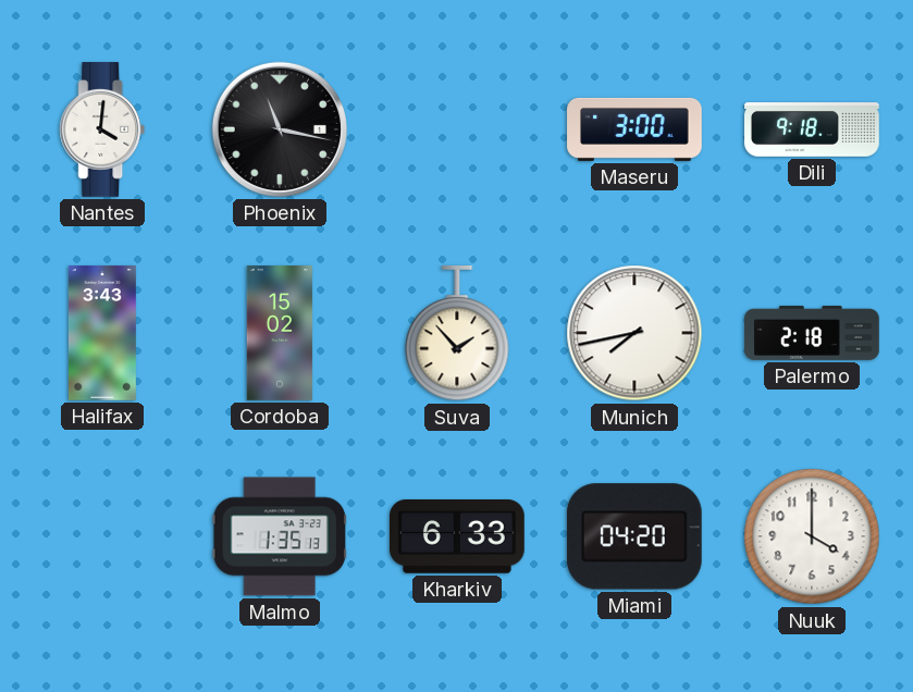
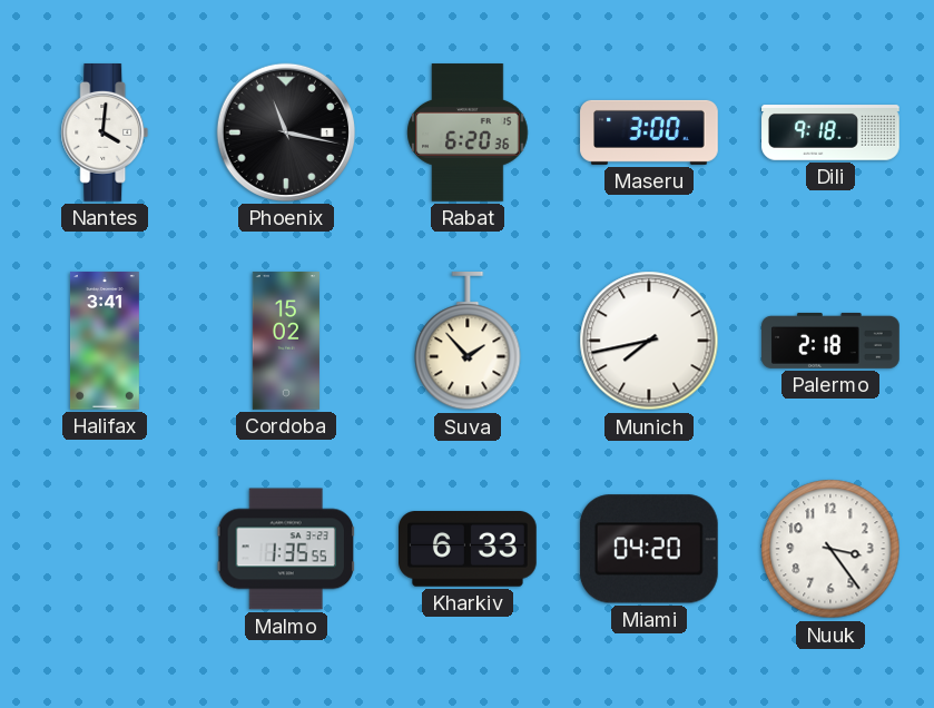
Rabat: none -> 6:20 (468, 132)
Halifax: 3:43 -> 3:41 (105, 341)
Malmo: 1:35:13 -> 1:35:55 (286, 549)
Nuuk: 4:00 -> 3:24 (830, 549)
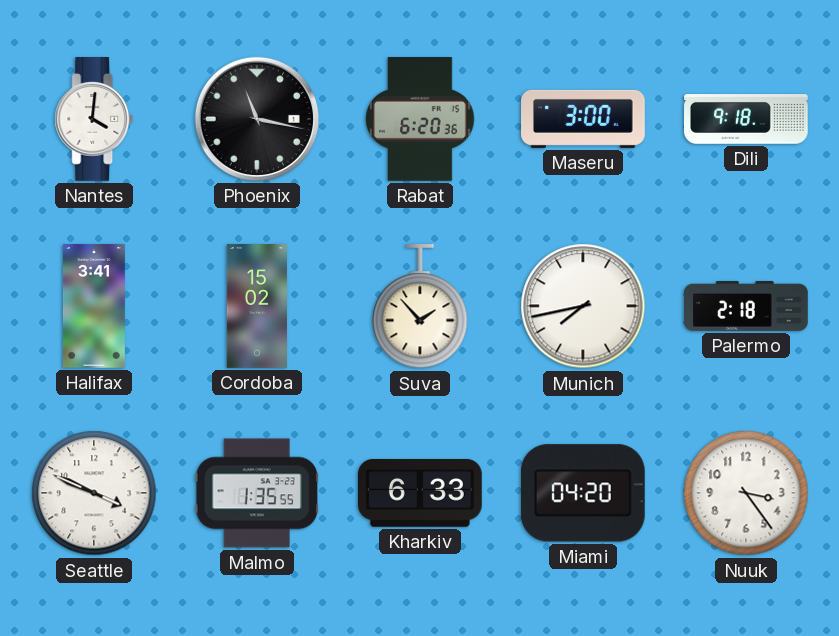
Seattle: none -> 3:49 (94, 493)
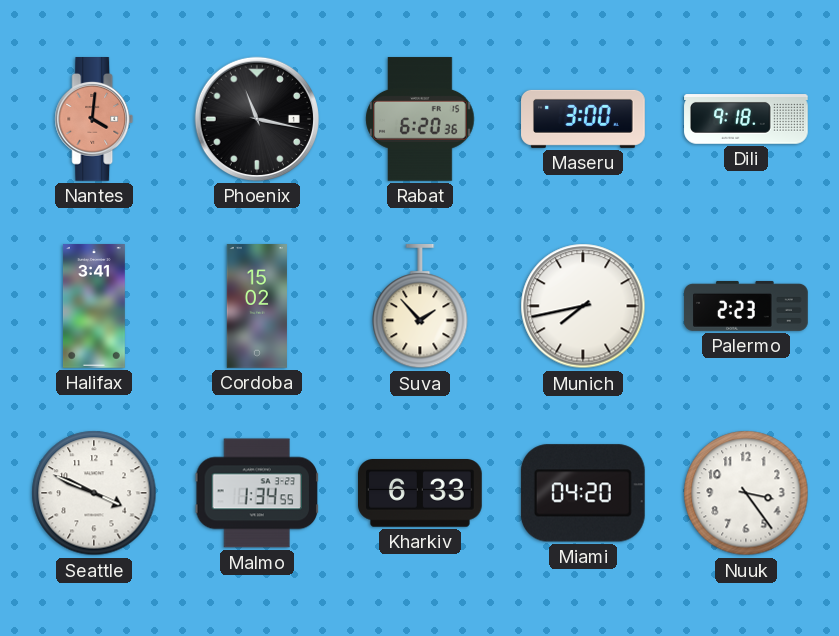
Nantes dial: white -> salmon (94, 120)
Palermo: 2:18 -> 2:23 (746, 306)
Malmo: 1:35 -> 1:34 (257, 493)
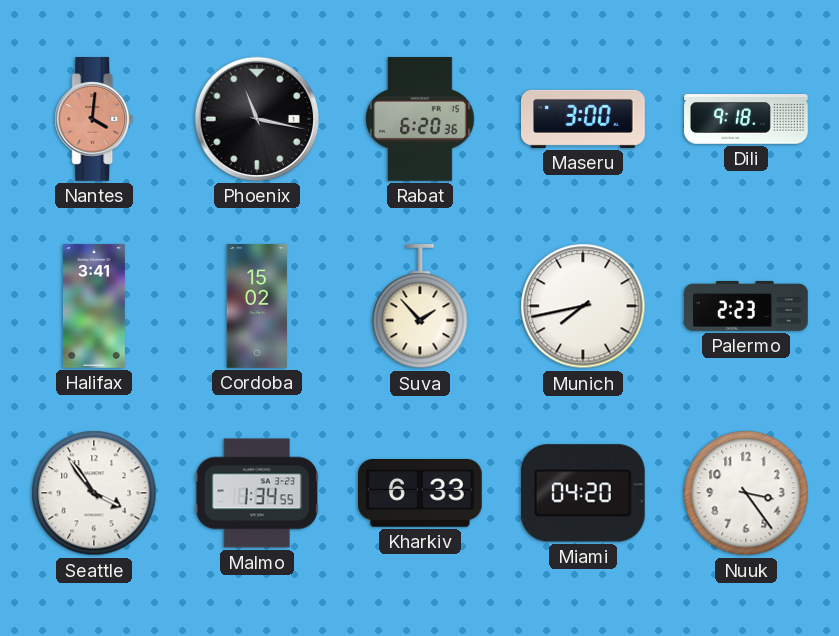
Seattle: 3:49 -> 3:54 (94, 493)
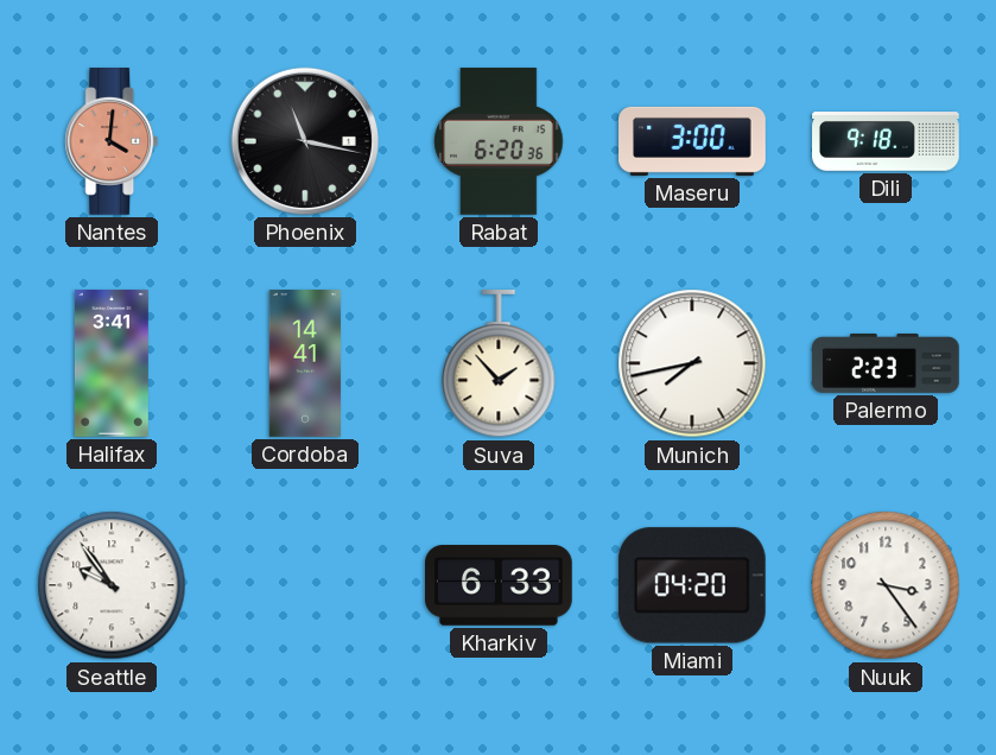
Cordoba: 15:02 -> 14:41 (305, 363)
Seattle: 3:54 -> 9:54 (112, 585)
Malmo: 1:34 -> none (257, 493)
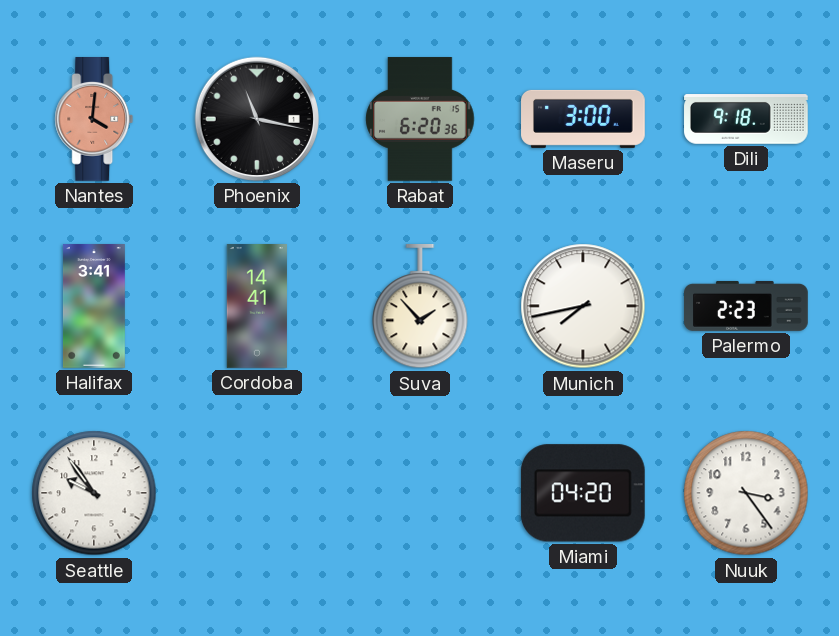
Kharkiv: 6:33 -> none (500, 585)
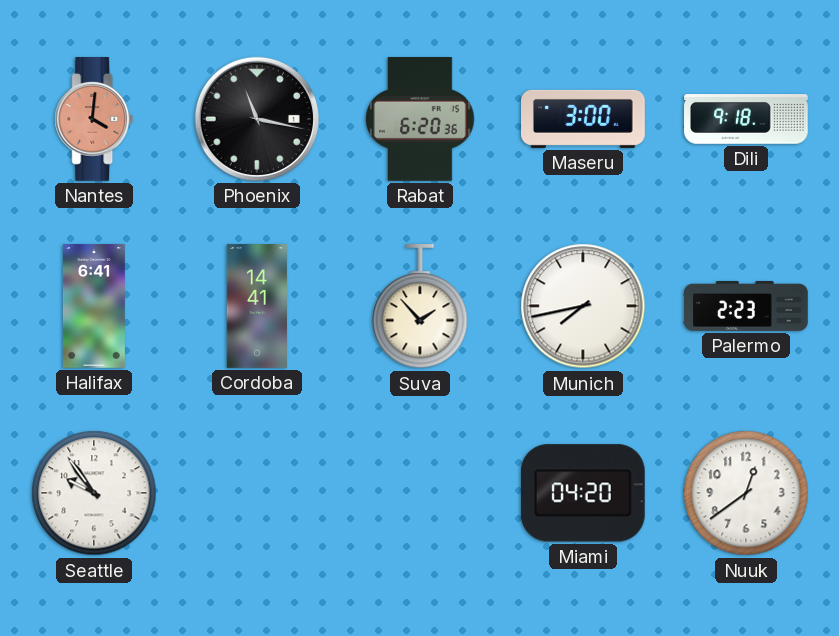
Halifax: 3:41 -> 6:41 (94, 306)
Nuuk: 3:24 -> 12:39 (746, 493)
